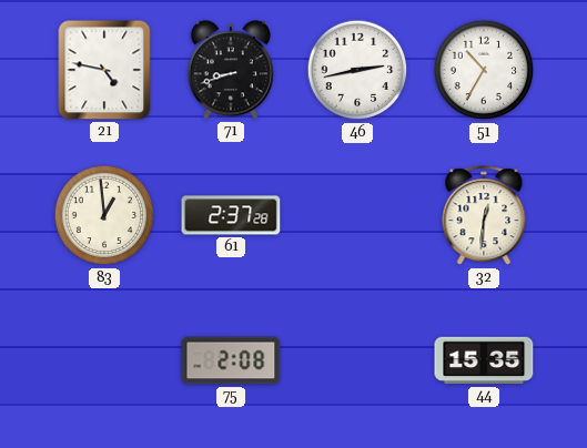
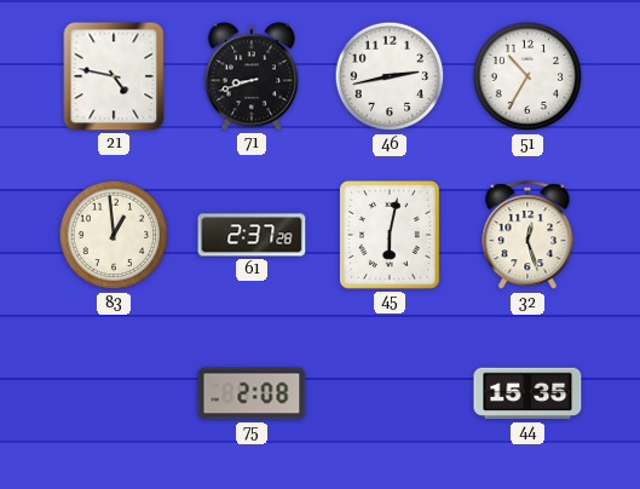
45: none -> 6:02 (390, 235)
32: 12:31 -> 12:27 (527, 236)
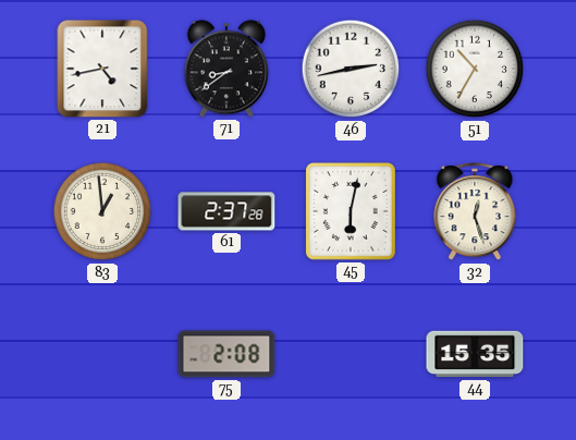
21: 4:47 -> 4:43 (102, 69)
71: 8:42 -> 8:39 (226, 69)
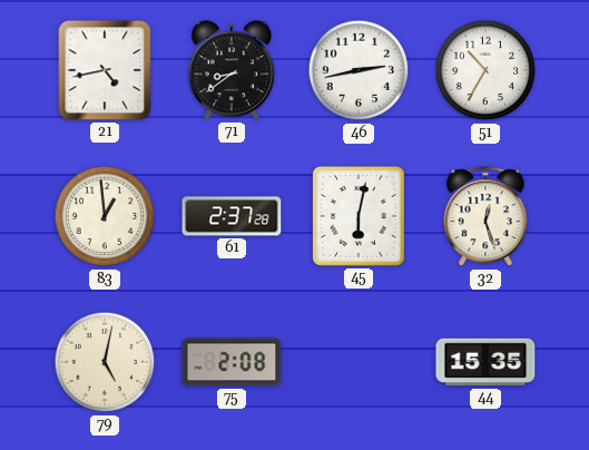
79: none -> 5:02 (105, 362)
